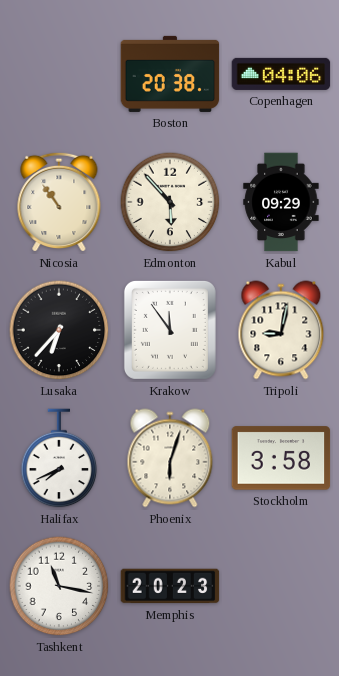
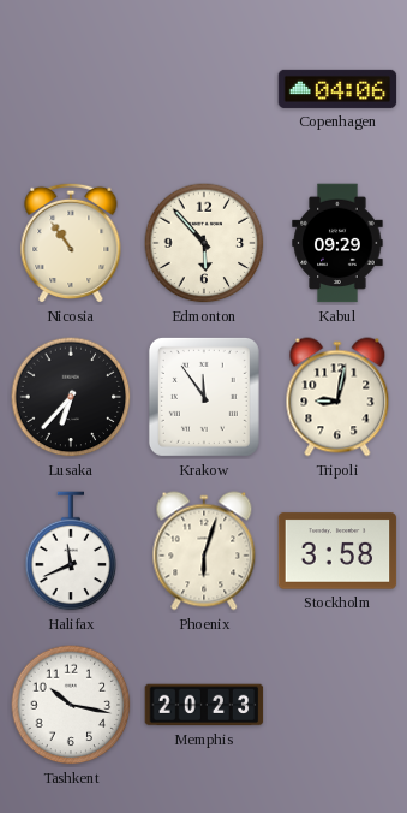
Boston: 20:38 -> none (170, 74)
Halifax: 7:41 -> 11:41 (71, 551)
Tashkent: 11:17 -> 10:17 (71, 705)
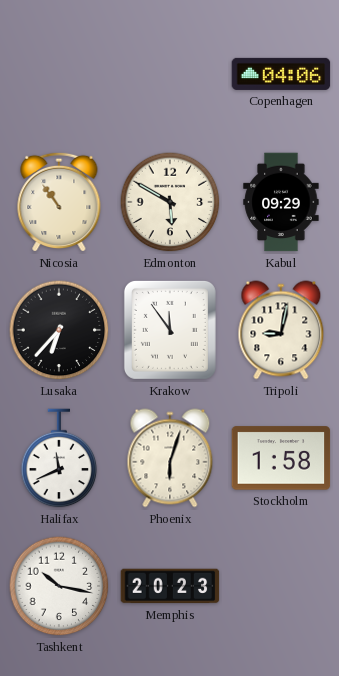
Edmonton: 5:53 -> 5:50 (170, 202)
Stockholm: 3:58 -> 1:58 (281, 458)
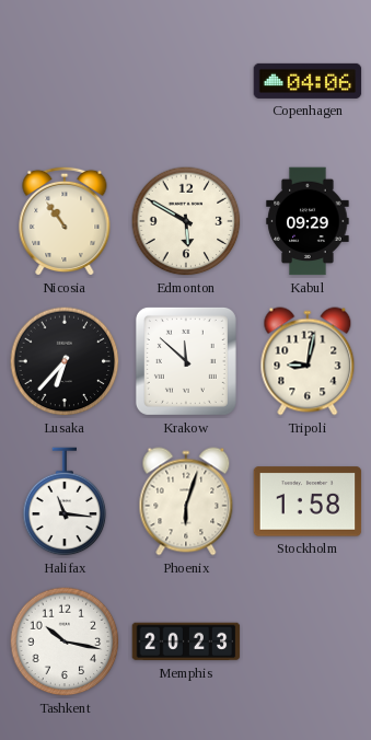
Krakow: 11:54 -> 11:52 (186, 361)
Halifax: 11:41 -> 11:16 (65, 501)
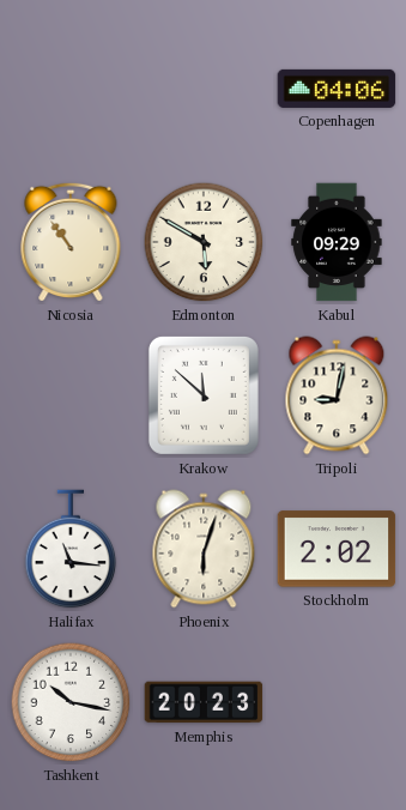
Lusaka: 6:37 -> none (65, 361)
Stockholm: 1:58 -> 2:02 (337, 549)
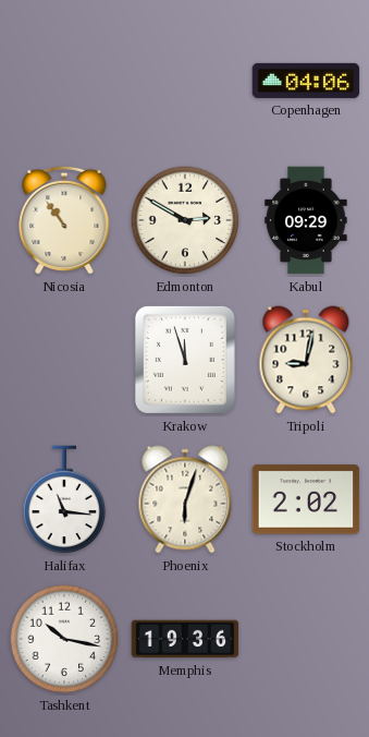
Edmonton: 5:50 -> 2:50 (185, 220)
Krakow: 11:52 -> 11:57 (185, 360)
Memphis: 20:23 -> 19:36 (185, 639)
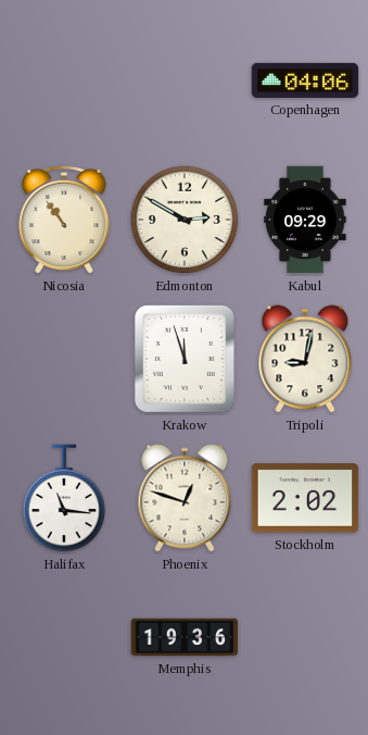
Phoenix: 6:03 -> 12:48 (185, 498)
Tashkent: 10:17 -> none (64, 639)
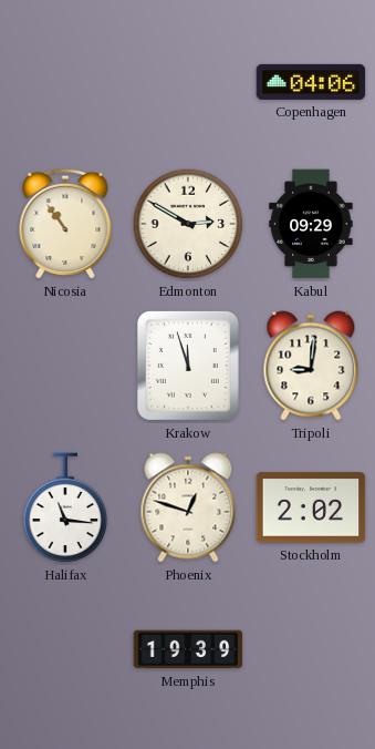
Tripoli: 9:02 -> 9:01 (311, 366)
Memphis: 19:36 -> 19:39 (188, 649)
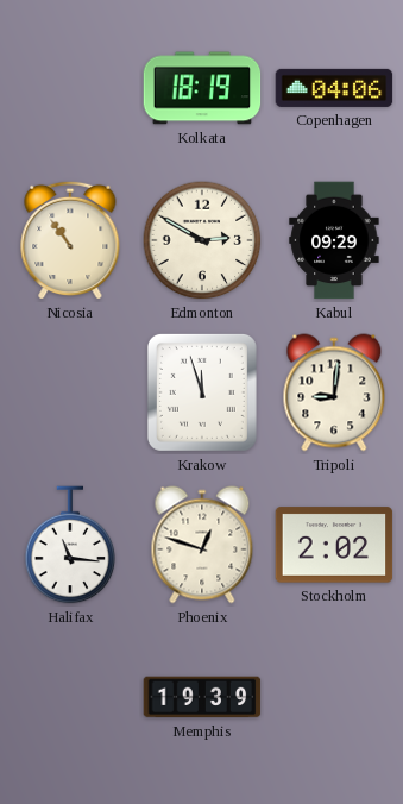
Kolkata: none -> 18:19 (202, 88)
